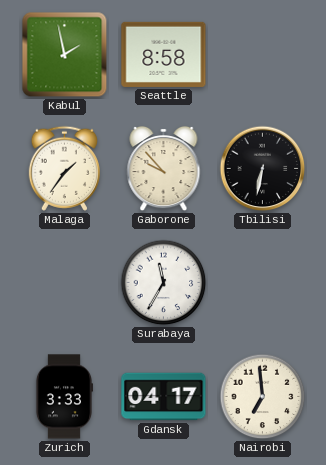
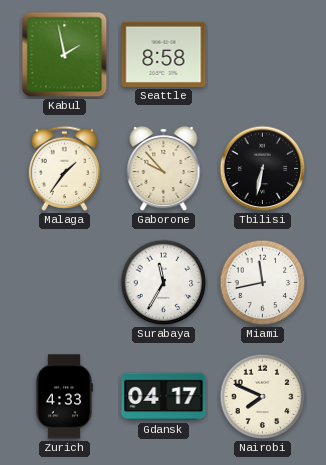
Miami: none -> 11:43 (263, 283)
Zurich: 3:33 -> 4:33 (63, 397)
Nairobi: 6:59 -> 7:49 (263, 397)
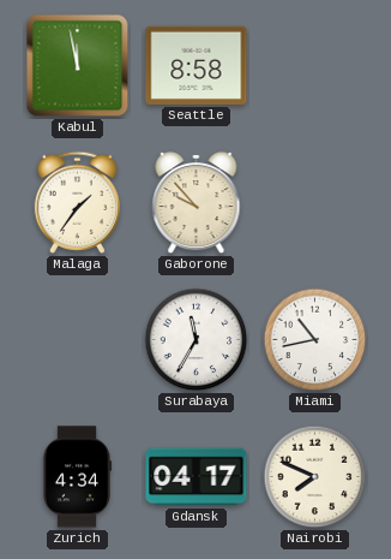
Kabul: 1:58 -> 11:58 (78, 66)
Tbilisi: 6:32 -> none (263, 169)
Miami: 11:43 -> 10:43 (315, 340)
Zurich: 4:33 -> 4:34 (76, 477)
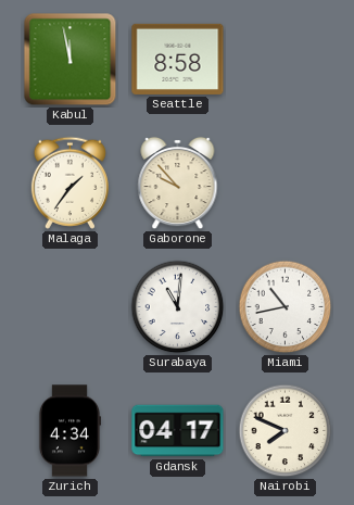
Surabaya: 11:35 -> 11:01 (178, 307)
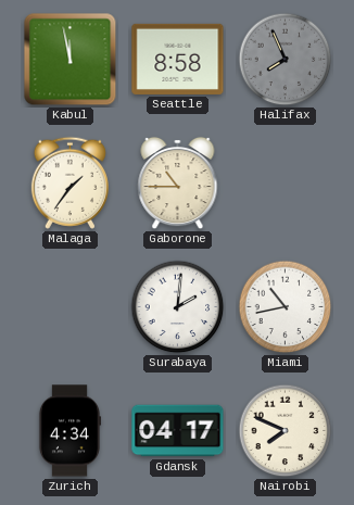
Halifax: none -> 7:56 (286, 60)
Gaborone: 9:53 -> 10:45 (178, 184)
Surabaya: 11:01 -> 2:01 (178, 307)
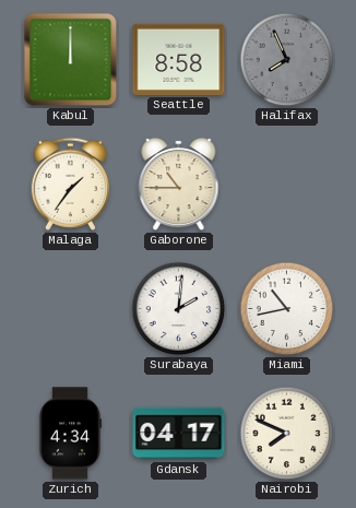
Kabul: 11:58 -> 12:00 (71, 60)
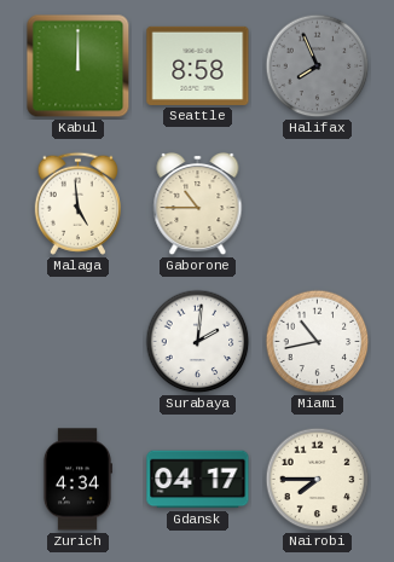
Malaga: 1:36 -> 4:59 (77, 203)
Nairobi: 7:49 -> 7:45 (318, 480)
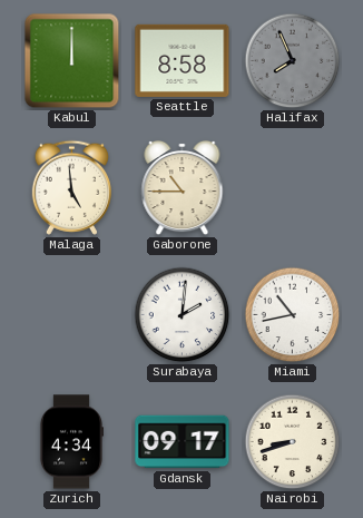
Gdansk: 04:17 -> 09:17 (183, 442)
Nairobi: 7:45 -> 8:42 (293, 442)
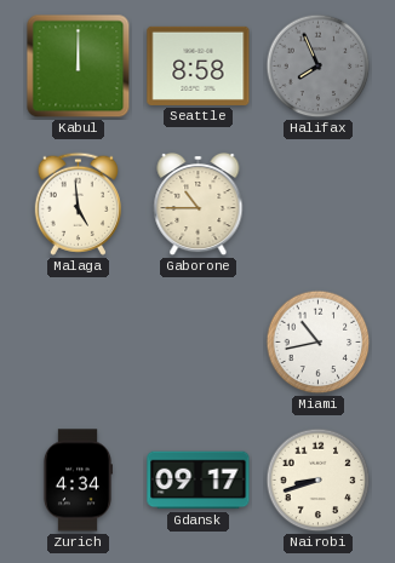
Surabaya: 2:01 -> none (183, 315)
